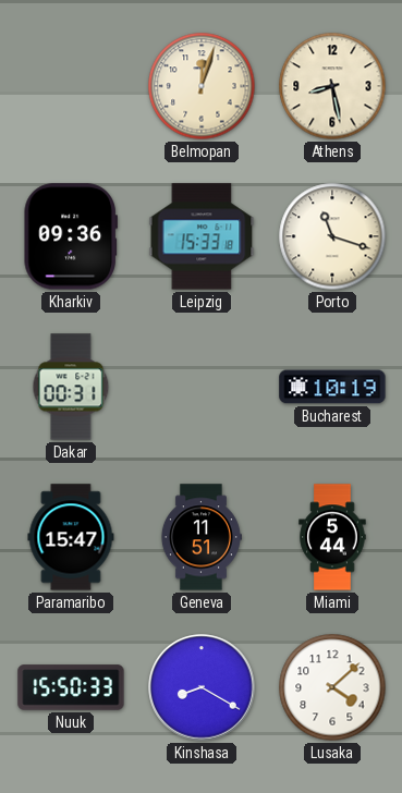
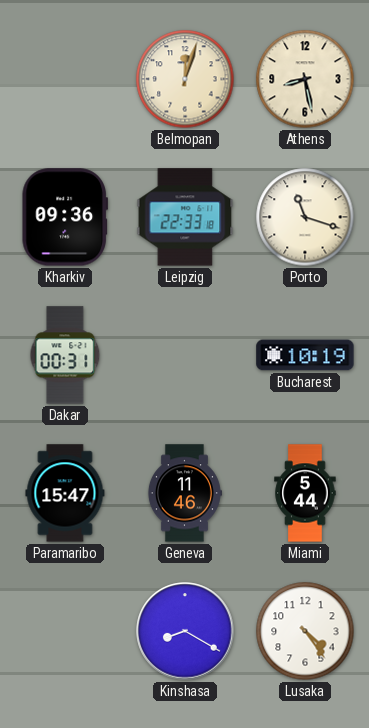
Leipzig: 15:33 -> 22:33 (185, 217)
Geneva: 11:51 -> 11:46 (184, 493)
Nuuk: 15:50 -> none (71, 687)
Lusaka: 4:08 -> 4:24 (305, 631)
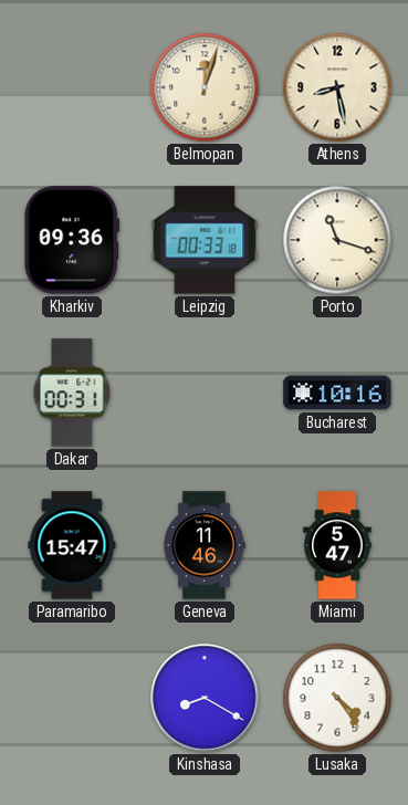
Leipzig: 22:33 -> 00:33 (205, 240)
Bucharest: 10:19 -> 10:16 (337, 393)
Miami: 5:44 -> 5:47 (337, 545)
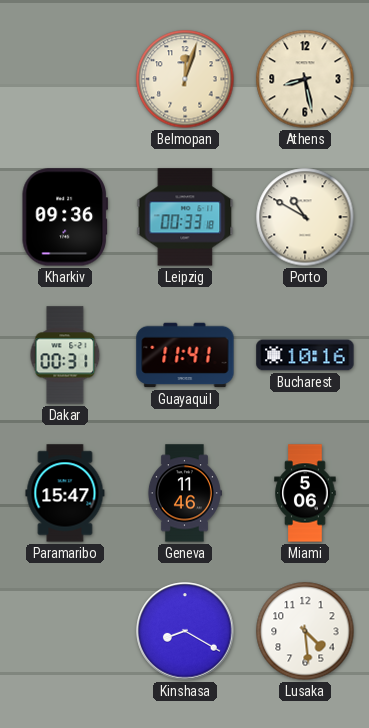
Porto: 11:18 -> 10:50 (305, 217)
Guayaquil: none -> 11:41 (185, 355)
Miami: 5:47 -> 5:06 (305, 493)
Lusaka: 4:24 -> 4:29 (305, 631)
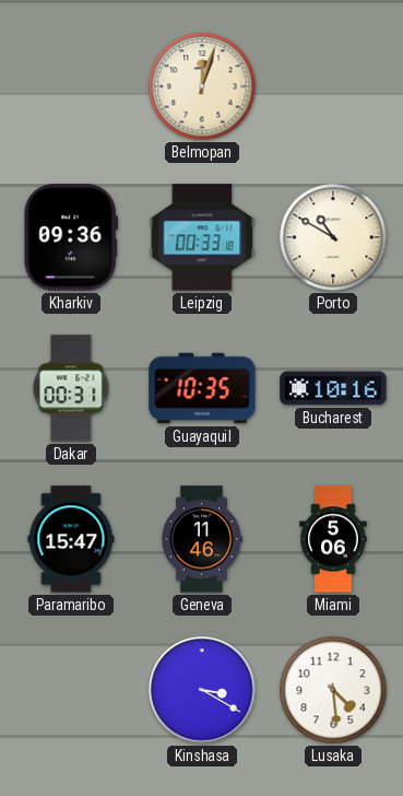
Athens: 8:28 -> none (305, 79)
Guayaquil: 11:41 -> 10:35 (202, 388)
Kinshasa: 8:20 -> 3:20 (202, 690)
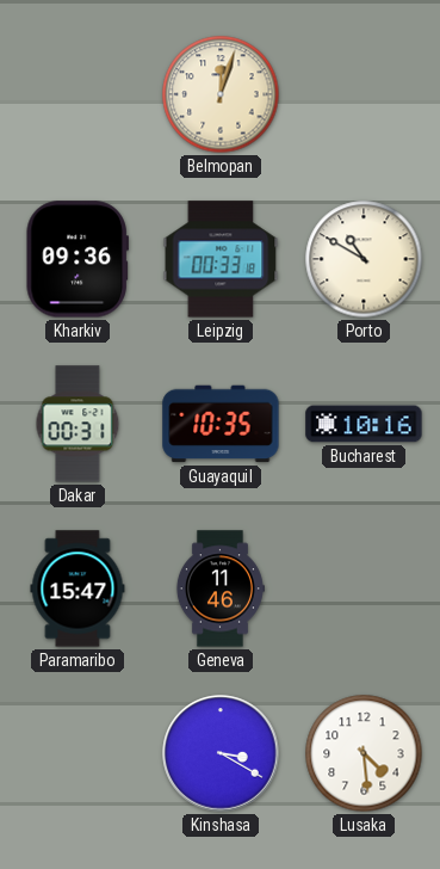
Miami: 5:06 -> none (333, 539)
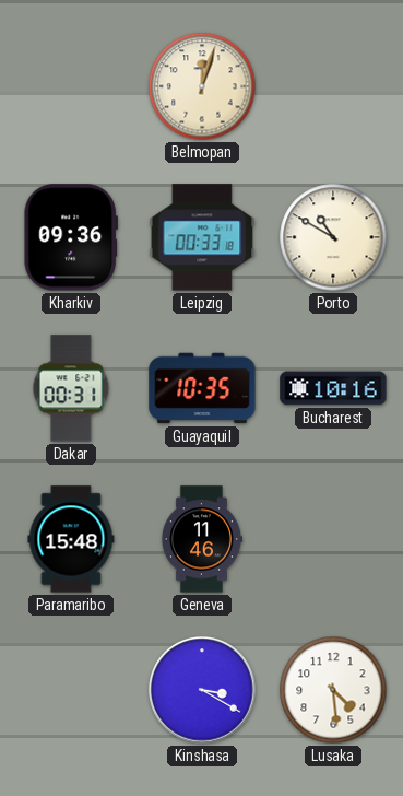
Paramaribo: 15:47 -> 15:48 (71, 539)
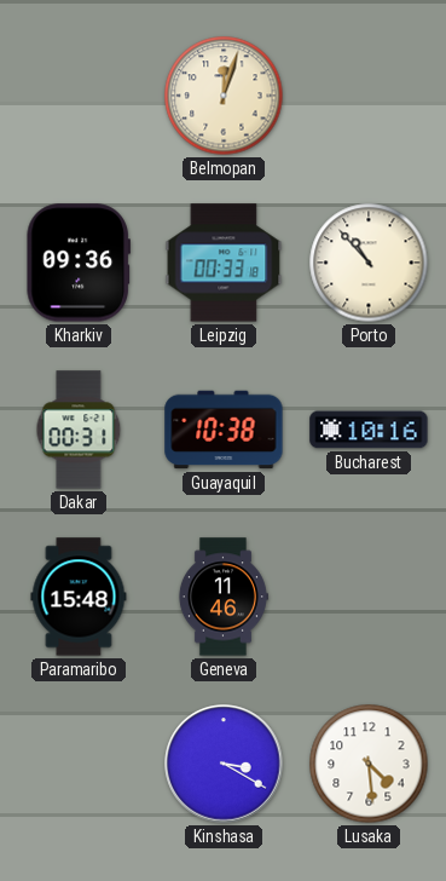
Porto: 10:50 -> 10:53 (369, 263)
Guayaquil: 10:35 -> 10:38 (224, 430)
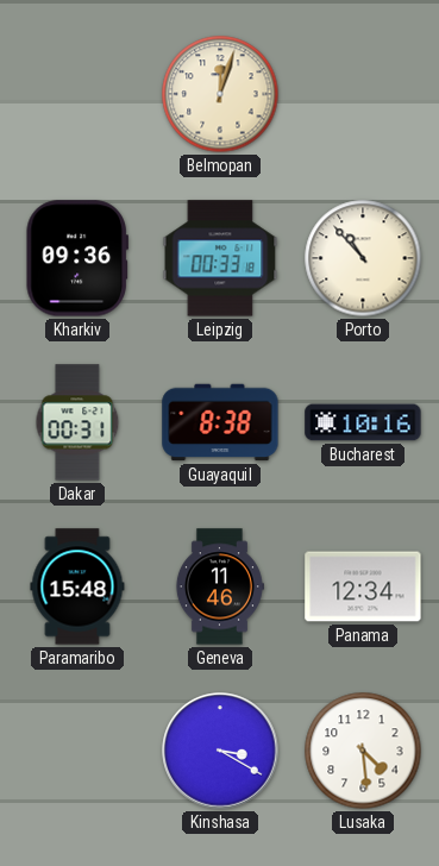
Guayaquil: 10:38 -> 8:38 (220, 422)
Panama: none -> 12:34 (363, 586)
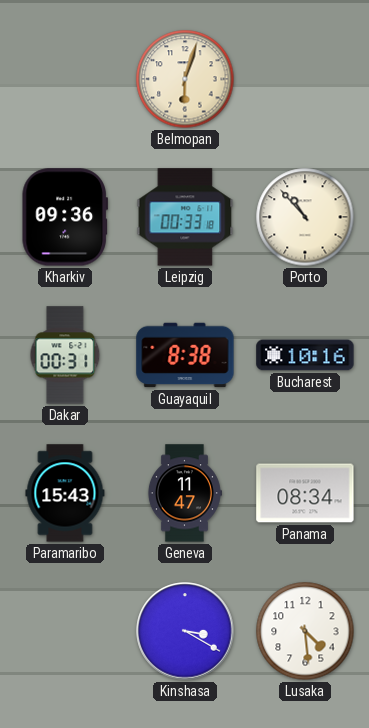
Belmopan: 12:03 -> 6:03 (185, 79)
Paramaribo: 15:48 -> 15:43 (65, 493)
Geneva: 11:46 -> 11:47 (184, 493)
Panama: 12:34 -> 08:34 (305, 493)
